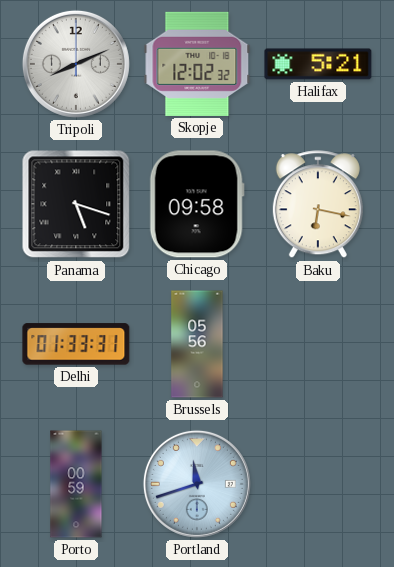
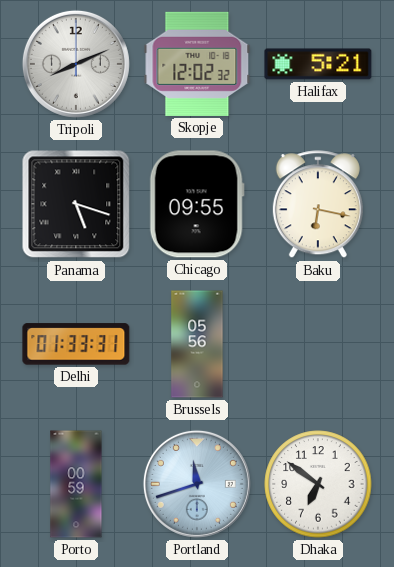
Chicago: 09:58 -> 09:55 (197, 204)
Dhaka: none -> 6:51 (318, 484)
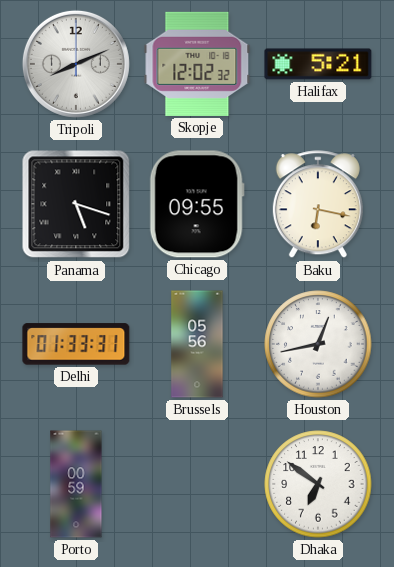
Houston: none -> 12:43 (318, 344)
Portland: 11:42 -> none (197, 484)
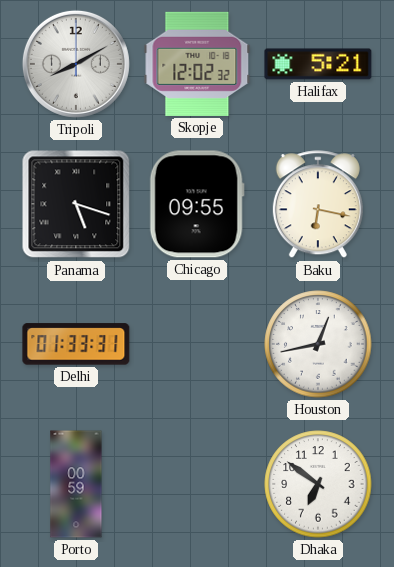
Tripoli: 8:11 -> 8:10 (76, 64)
Brussels: 05:56 -> none (197, 344)
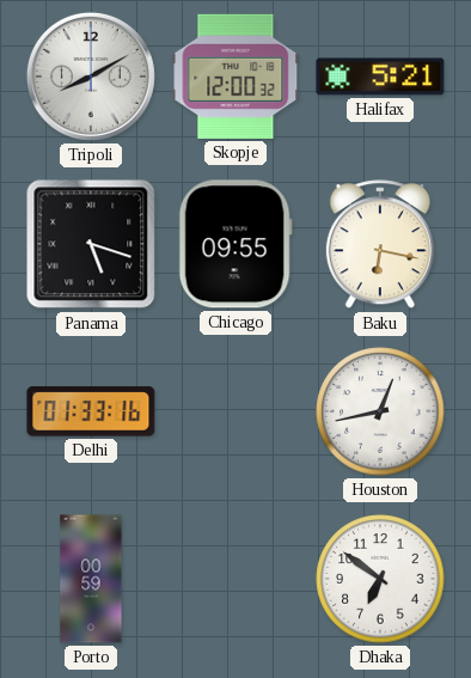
Skopje: 12:02 -> 12:00 (235, 77)
Delhi: 01:33:31 -> 01:33:16 (91, 411)
